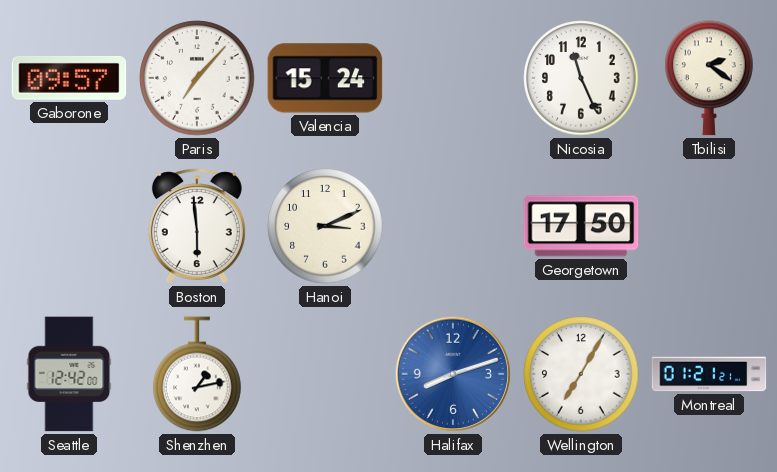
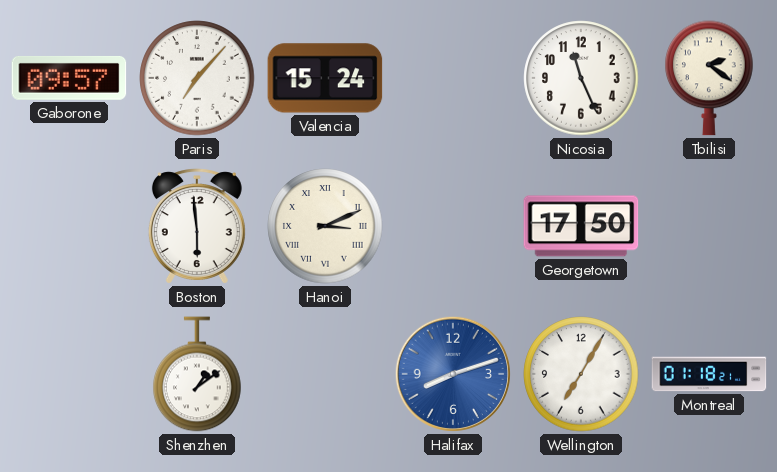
Hanoi numerals: Arabic -> Roman (325, 226)
Seattle: 12:42 -> none (69, 374)
Shenzhen: 1:13 -> 1:09 (197, 374)
Montreal: 01:21 -> 01:18 (709, 374)
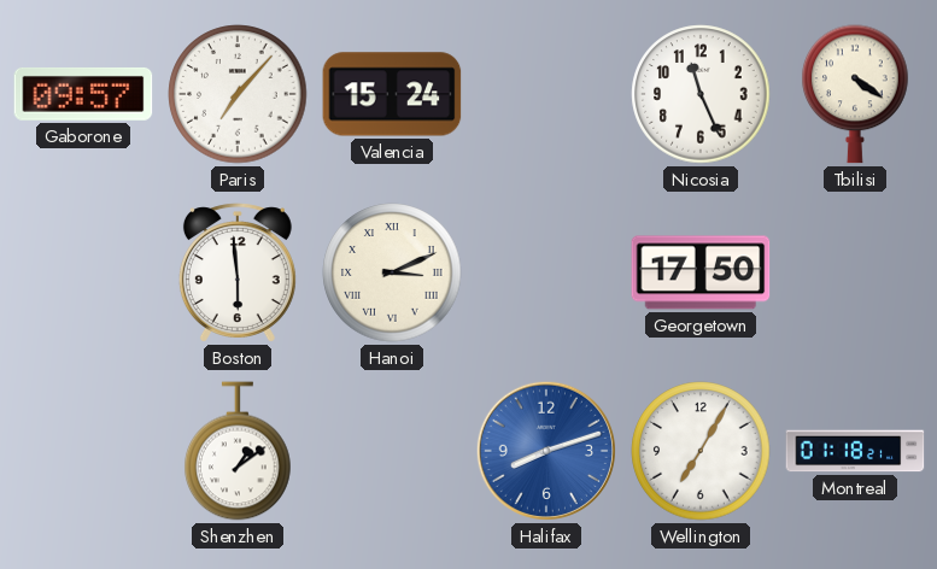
Tbilisi: 2:21 -> 4:21 (855, 94)
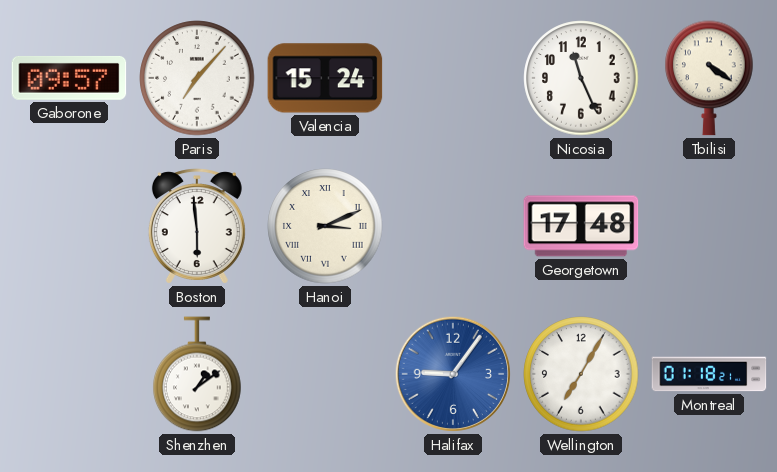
Georgetown: 17:50 -> 17:48 (581, 226)
Halifax: 8:12 -> 9:06 (453, 374)
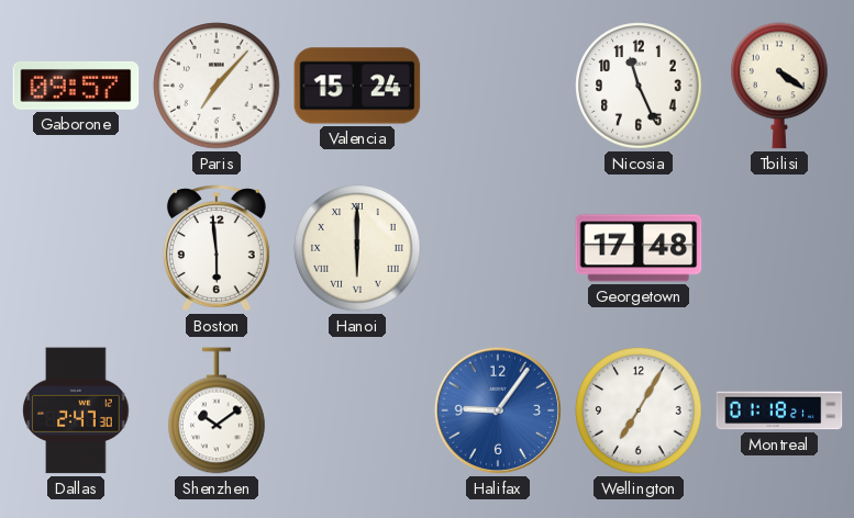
Hanoi: 3:11 -> 6:00 (357, 248)
Dallas: none -> 2:47 (76, 410)
Shenzhen: 1:09 -> 10:09 (217, 410)
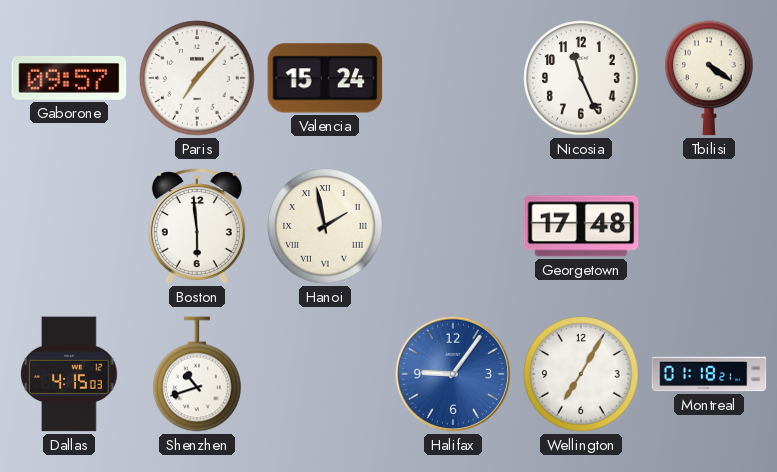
Hanoi: 6:00 -> 1:58 (325, 226)
Dallas: 2:47 -> 4:15 (69, 374)
Shenzhen: 10:09 -> 10:42 (197, 374)
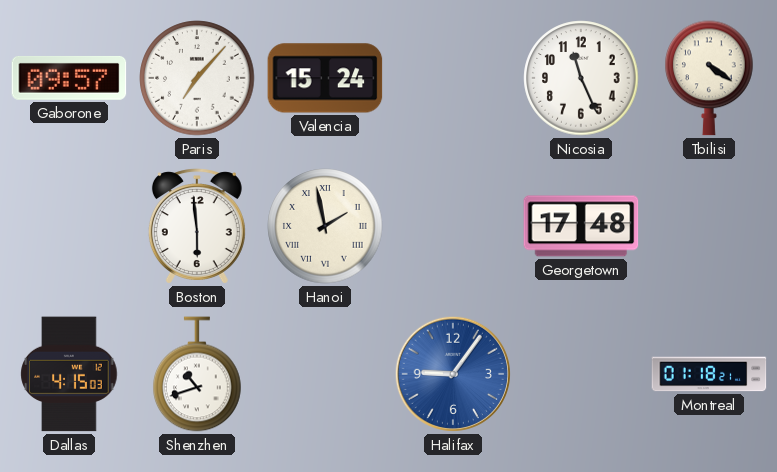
Wellington: 7:05 -> none (581, 374)
